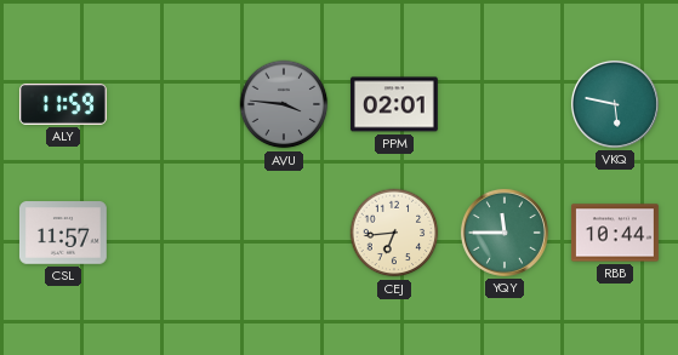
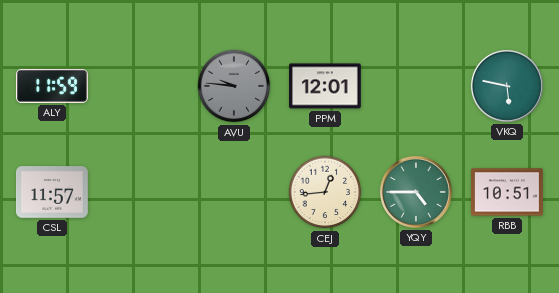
AVU: 3:46 -> 9:46 (234, 86)
PPM: 02:01 -> 12:01 (325, 86)
CEJ: 6:44 -> 12:44 (325, 192)
YQY: 11:45 -> 4:45 (416, 192)
RBB: 10:44 -> 10:51 (507, 192)
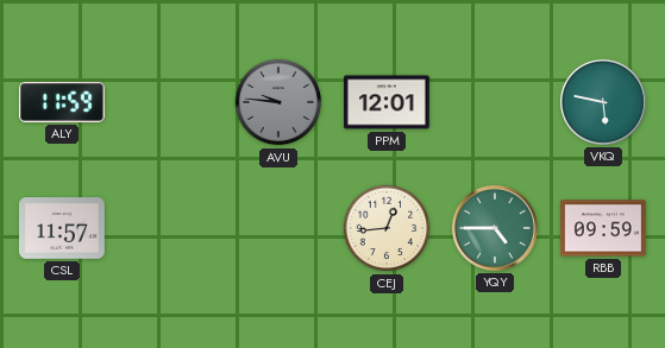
RBB: 10:51 -> 09:59 (603, 228)
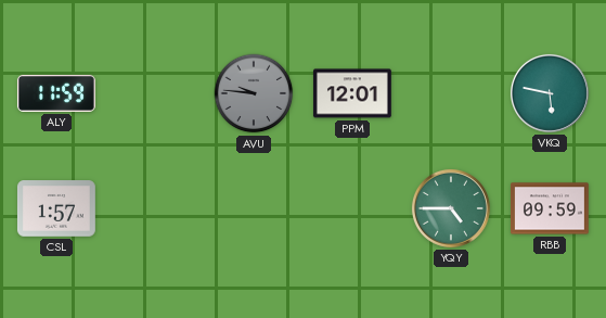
CSL: 11:57 -> 1:57 (56, 208)
CEJ: 12:44 -> none (387, 228)
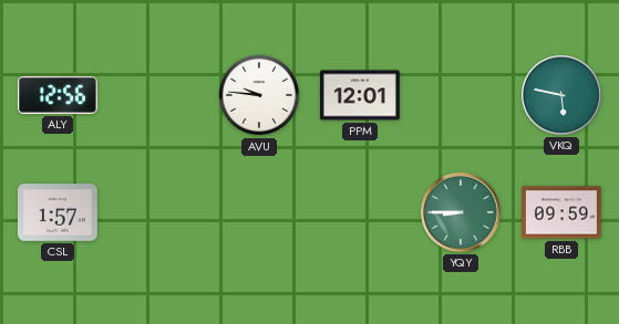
ALY: 11:59 -> 12:56 (58, 95)
AVU dial: grey -> white (259, 95)
YQY: 4:45 -> 8:45 (461, 212)
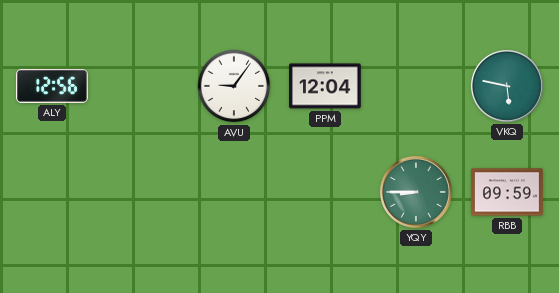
AVU: 9:46 -> 9:06 (234, 86)
PPM: 12:01 -> 12:04 (325, 86)
CSL: 1:57 -> none (58, 212)
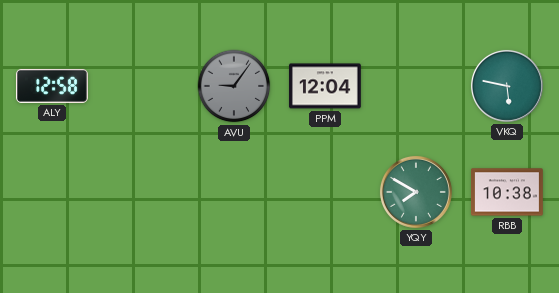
ALY: 12:56 -> 12:58 (52, 86)
AVU dial: white -> grey (234, 86)
YQY: 8:45 -> 7:50 (416, 192)
RBB: 09:59 -> 10:38 (507, 192)
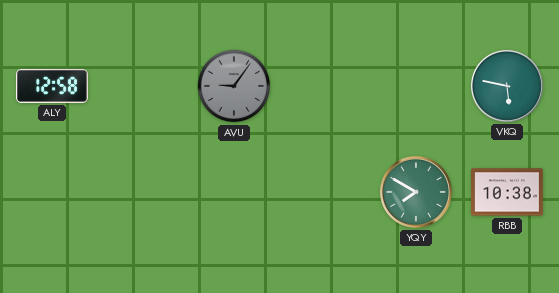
PPM: 12:04 -> none (325, 86)
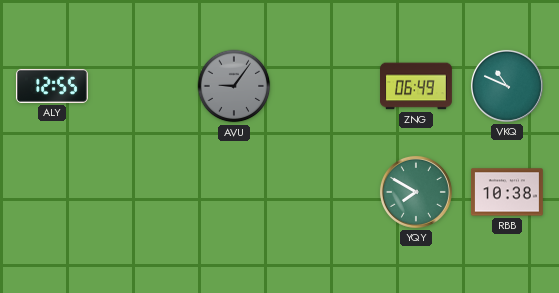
ALY: 12:58 -> 12:55 (52, 86)
ZNG: none -> 06:49 (417, 86)
VKQ: 5:47 -> 10:49 (507, 86)
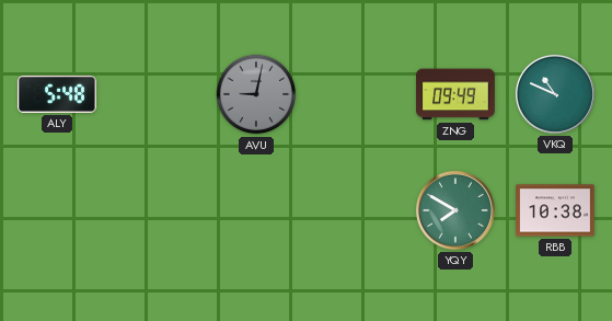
ALY: 12:55 -> 5:48 (57, 94)
AVU: 9:06 -> 9:02 (256, 94)
ZNG: 06:49 -> 09:49 (457, 94)
